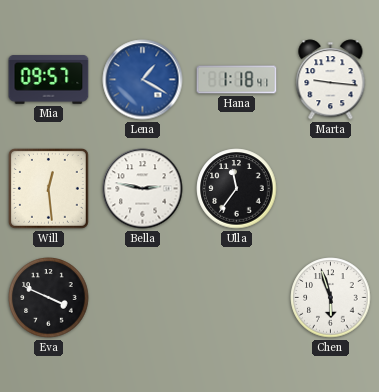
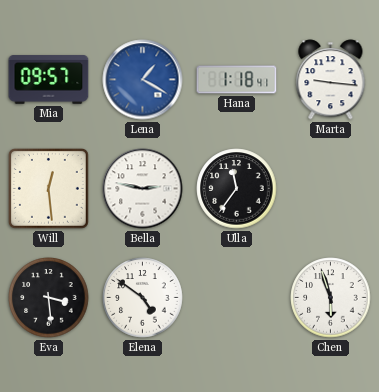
Eva: 3:49 -> 3:29 (49, 298)
Elena: none -> 4:51 (143, 298)
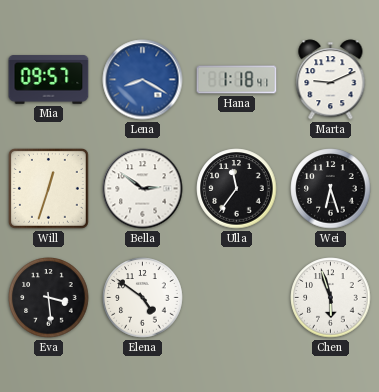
Lena: 1:20 -> 8:20 (143, 80)
Marta: 9:16 -> 9:11 (331, 80)
Will: 12:29 -> 12:33 (48, 188)
Bella: 2:47 -> 2:51 (143, 189)
Wei: none -> 6:27 (331, 189)
